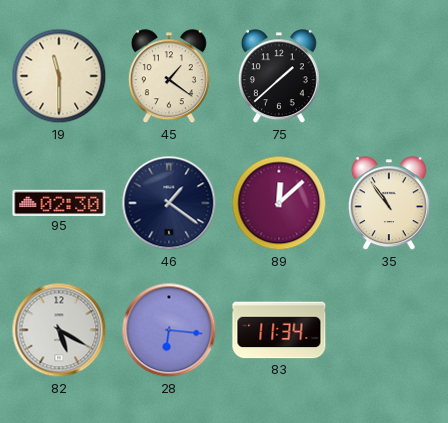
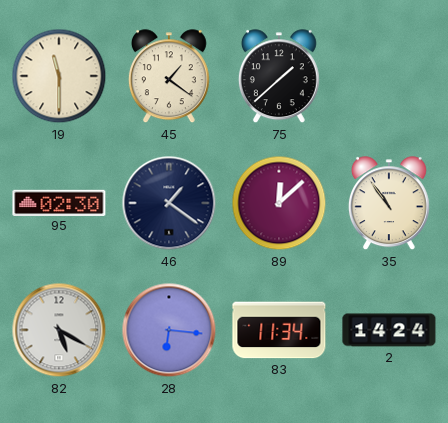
2: none -> 14:24 (389, 330)
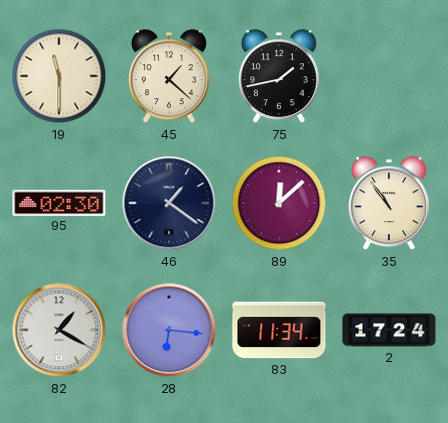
45: 1:21 -> 1:22 (169, 77)
75: 1:38 -> 1:43 (279, 77)
82: 5:20 -> 1:20 (59, 330)
2: 14:24 -> 17:24 (389, 330)
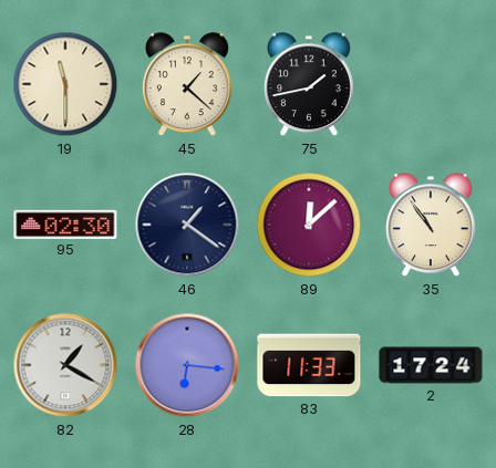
83: 11:34 -> 11:33 (309, 365)
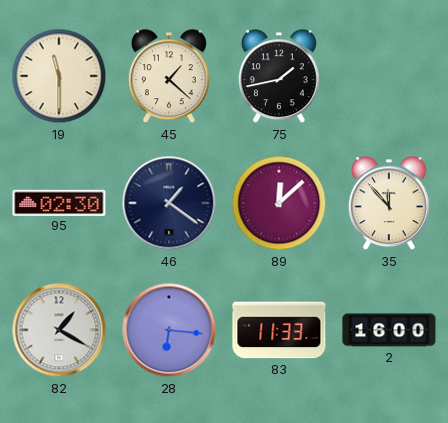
35: 10:54 -> 11:53 (389, 204)
2: 17:24 -> 16:00 (389, 330)
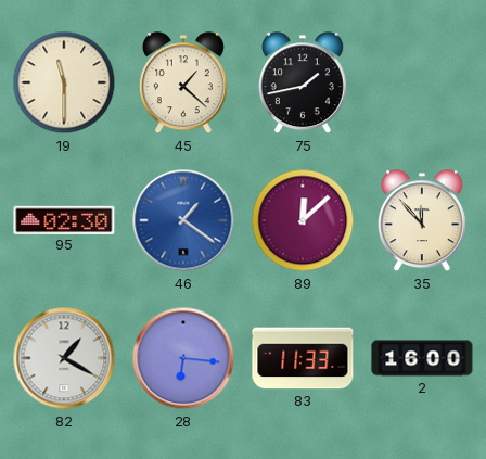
46 dial: navy -> blue (183, 220)
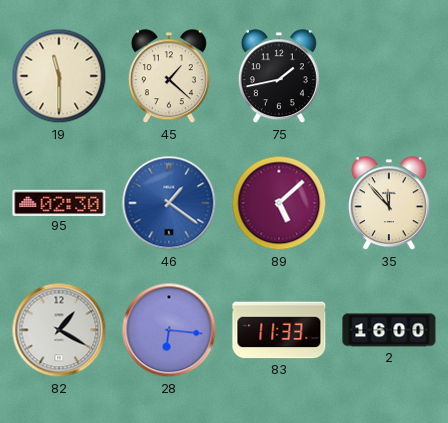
89: 12:08 -> 5:08 (279, 203)
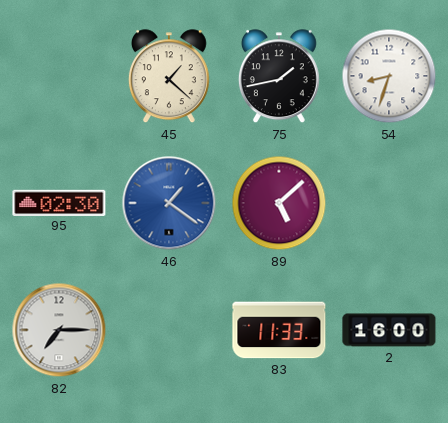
19: 11:30 -> none (59, 76)
54: none -> 8:33 (389, 76)
35: 11:53 -> none (389, 204)
82: 1:20 -> 7:15 (59, 330)
28: 6:16 -> none (169, 330)
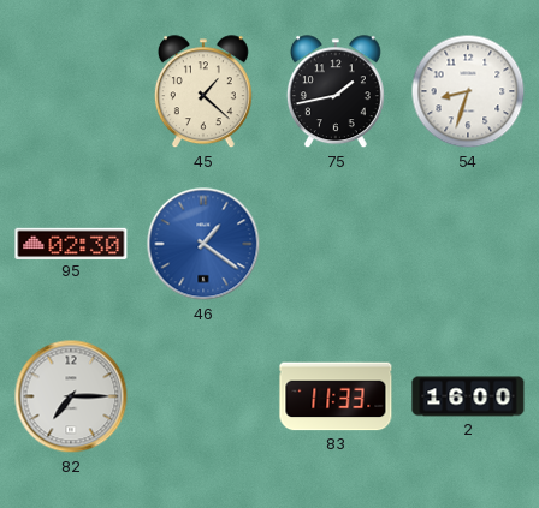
89: 5:08 -> none (279, 203)
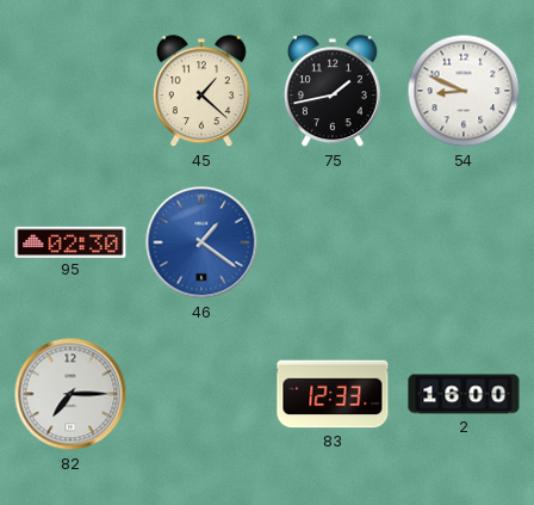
54: 8:33 -> 8:49 (464, 91)
83: 11:33 -> 12:33 (333, 394)
